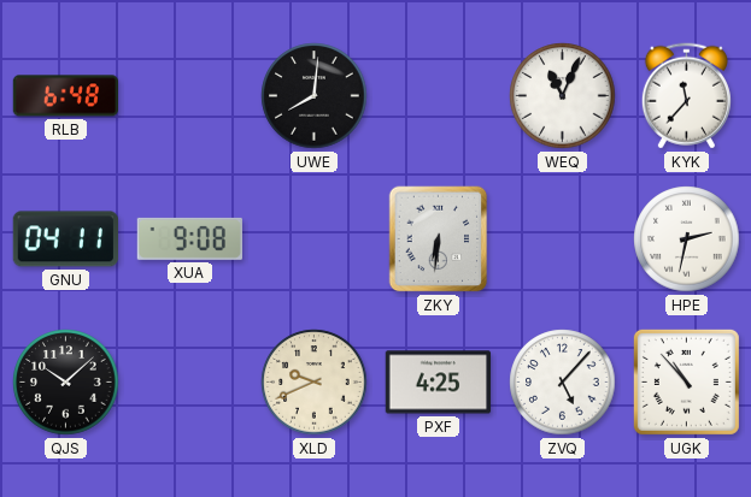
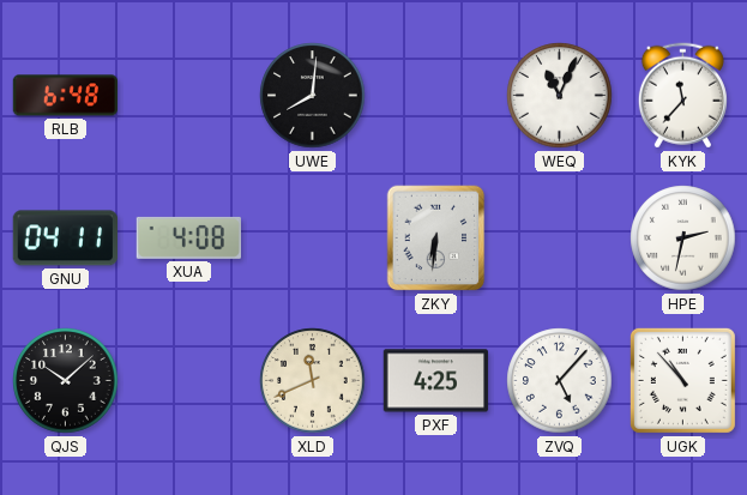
XUA: 9:08 -> 4:08 (188, 237)
XLD: 9:41 -> 11:41 (313, 381)
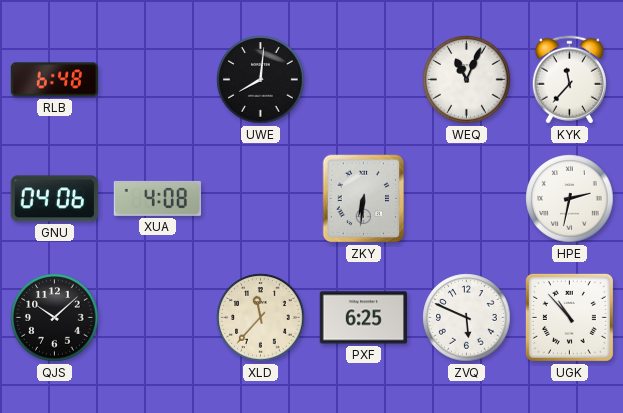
GNU: 04:11 -> 04:06 (54, 199)
XLD: 11:41 -> 11:37 (261, 318)
PXF: 4:25 -> 6:25 (364, 318)
ZVQ: 5:07 -> 5:49 (467, 318)
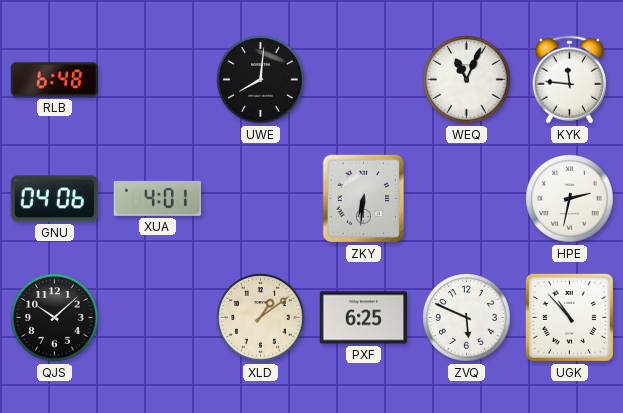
KYK: 11:37 -> 11:46 (569, 80)
XUA: 4:08 -> 4:01 (157, 198)
XLD: 11:37 -> 1:09 (261, 318)
